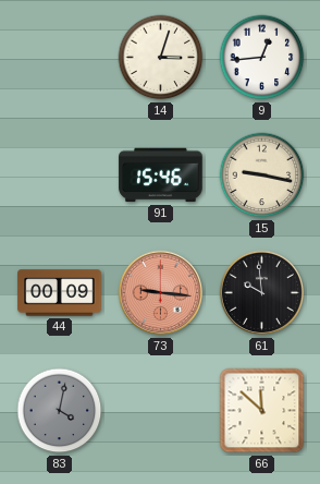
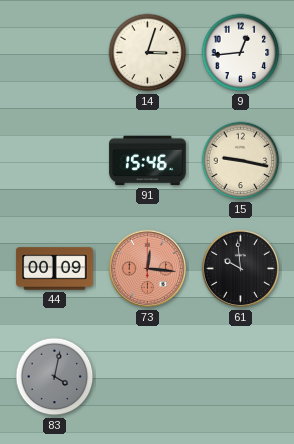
73: 9:16 -> 12:16 (148, 269)
66: 11:52 -> none (262, 411)
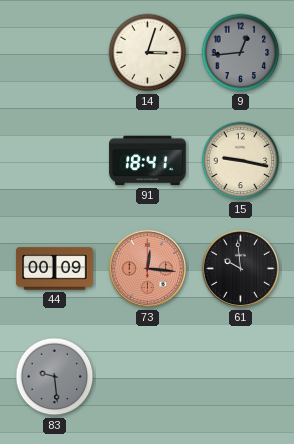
9 dial: white -> grey (241, 53)
91: 15:46 -> 18:41 (148, 161)
83: 4:02 -> 9:29 (55, 377)
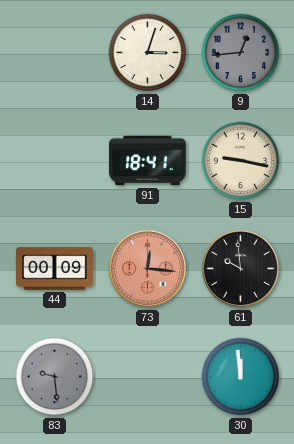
30: none -> 11:59 (241, 377)
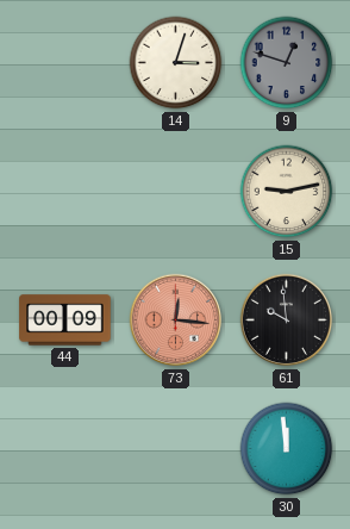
9: 12:44 -> 12:48 (287, 63)
91: 18:41 -> none (148, 161)
15: 9:17 -> 9:13 (287, 192)
83: 9:29 -> none (55, 377)
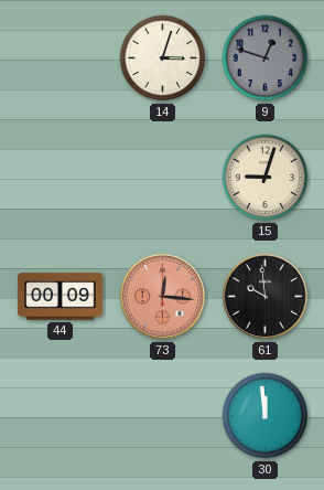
15: 9:13 -> 9:03 (266, 178)
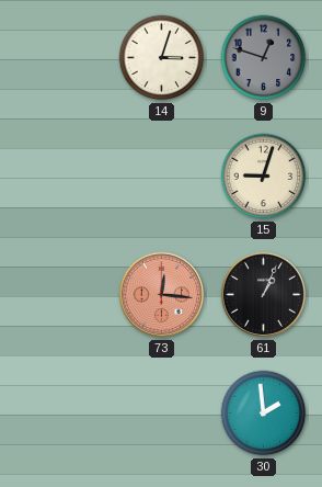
44: 00:09 -> none (61, 297)
61: 9:59 -> 1:04 (264, 295)
30: 11:59 -> 1:59 (264, 414)
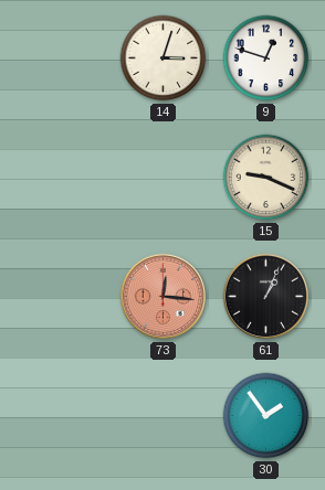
9 dial: grey -> white (266, 58)
15: 9:03 -> 9:19 (266, 178)
30: 1:59 -> 1:54 (266, 416)
